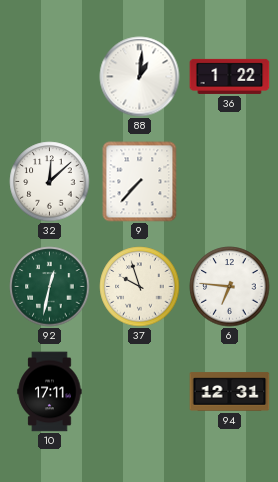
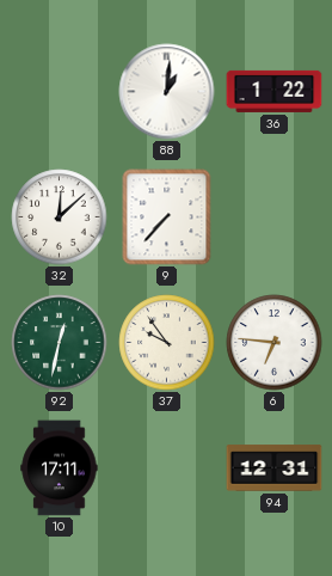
37: 9:57 -> 9:54 (167, 343)
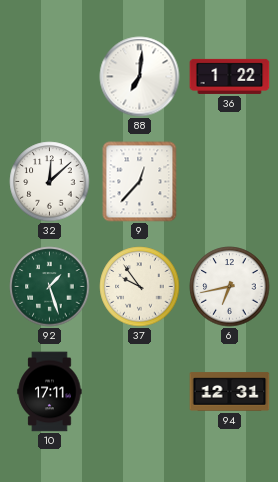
88: 1:01 -> 7:01 (140, 77)
9: 7:37 -> 12:37 (140, 182)
92: 12:32 -> 1:27 (50, 287)
6: 6:46 -> 6:43 (230, 287)
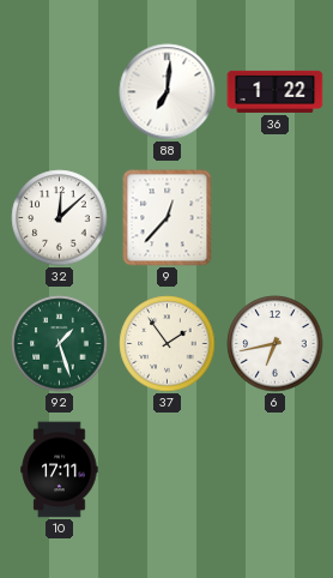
37: 9:54 -> 1:54 (168, 344)
94: 12:31 -> none (230, 392)
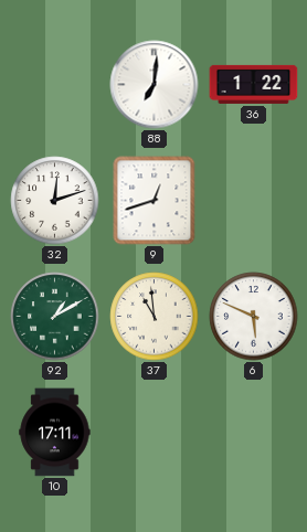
32: 12:08 -> 12:12 (55, 201)
9: 12:37 -> 12:42 (155, 201)
92: 1:27 -> 1:10 (55, 317)
37: 1:54 -> 10:59 (155, 317)
6: 6:43 -> 5:49 (254, 317)
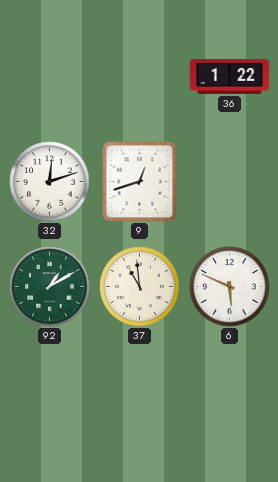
88: 7:01 -> none (155, 85)
10: 17:11 -> none (55, 433)
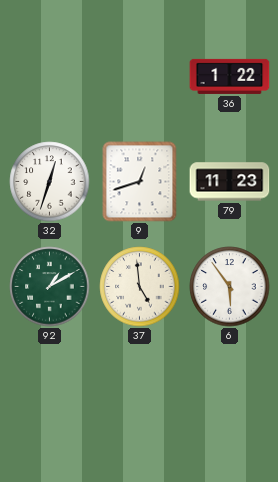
32: 12:12 -> 12:33 (50, 182)
79: none -> 11:23 (230, 182)
37: 10:59 -> 4:59 (140, 287)
6: 5:49 -> 5:54 (230, 287)
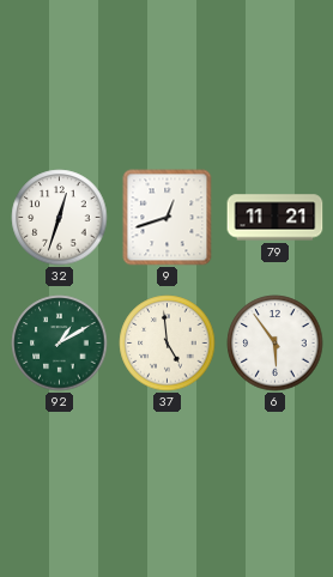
36: 1:22 -> none (230, 76)
79: 11:23 -> 11:21 (276, 218)
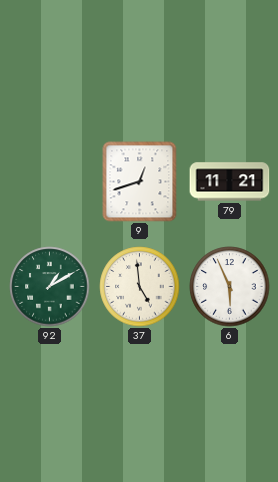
32: 12:33 -> none (60, 218)
6: 5:54 -> 5:56 (230, 287)
